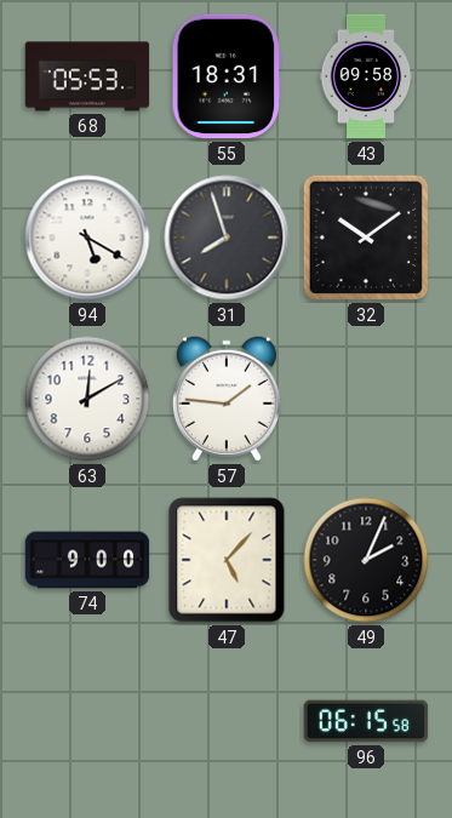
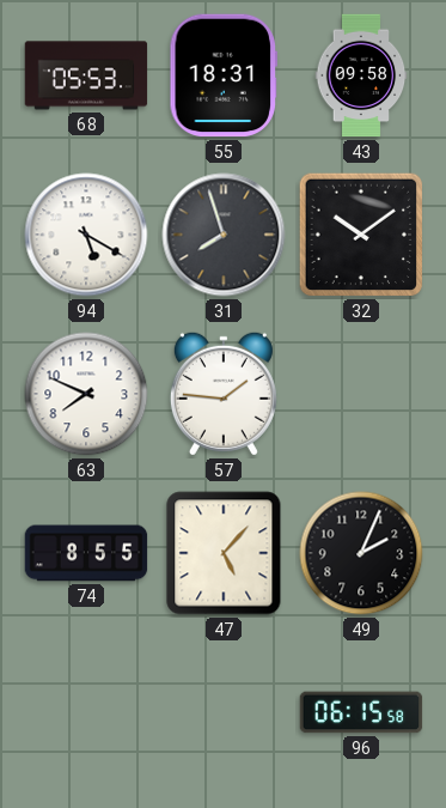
63: 12:10 -> 7:49 (86, 394)
74: 9:00 -> 8:55 (86, 553)
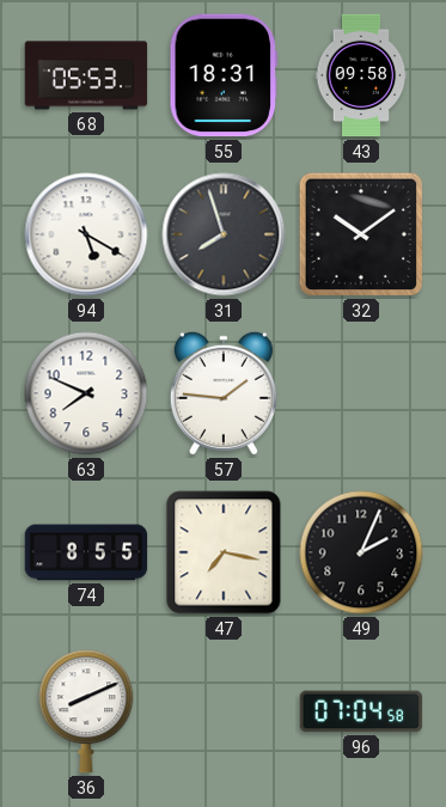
47: 5:07 -> 7:17 (224, 552)
36: none -> 8:11 (86, 711)
96: 06:15 -> 07:04 (361, 711)
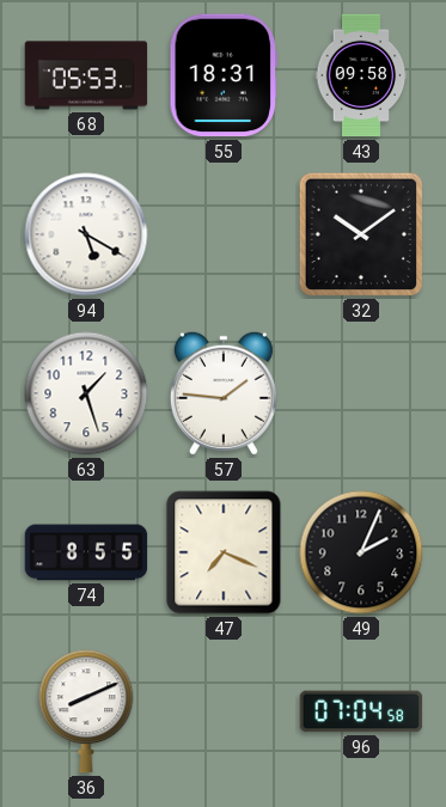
31: 7:57 -> none (224, 234)
63: 7:49 -> 1:27 (86, 393)
47: 7:17 -> 7:19 (224, 552)
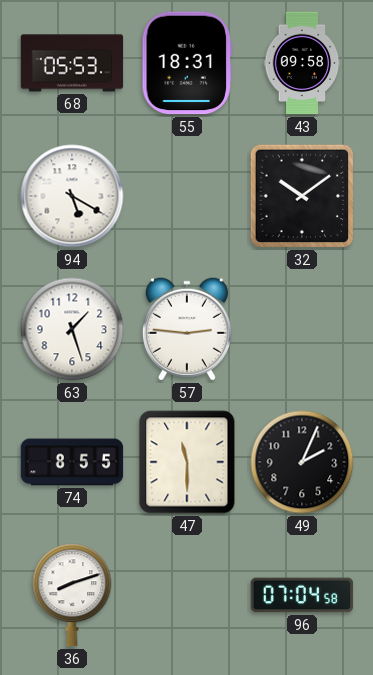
57: 1:46 -> 2:46 (187, 329)
47: 7:19 -> 11:30 (187, 462)
36: 8:11 -> 8:12 (72, 595)
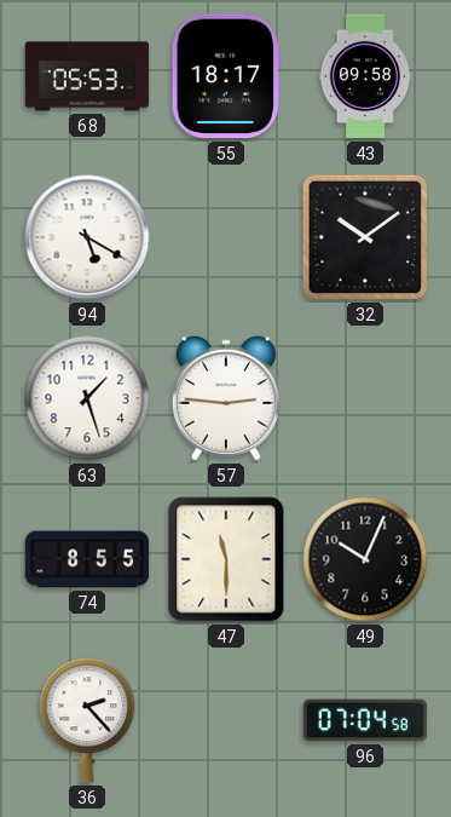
55: 18:31 -> 18:17 (225, 76)
49: 2:04 -> 10:04 (365, 559)
36: 8:12 -> 2:23 (87, 720)
